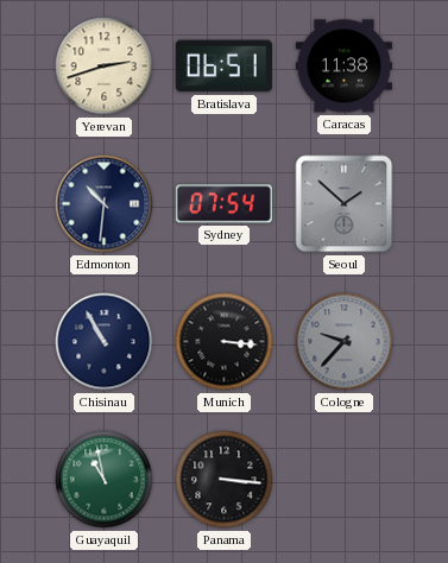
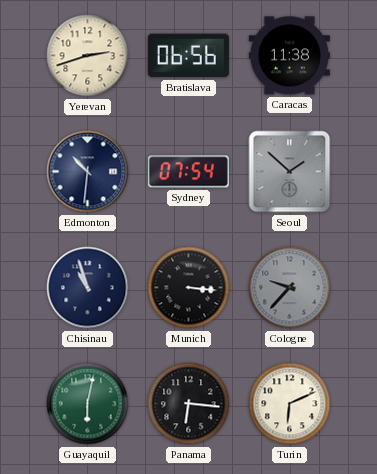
Bratislava: 06:51 -> 06:56 (188, 56)
Chisinau: 10:55 -> 10:57 (88, 288)
Guayaquil: 10:58 -> 6:02 (88, 404)
Panama: 3:16 -> 6:16 (189, 404)
Turin: none -> 6:11 (290, 404)
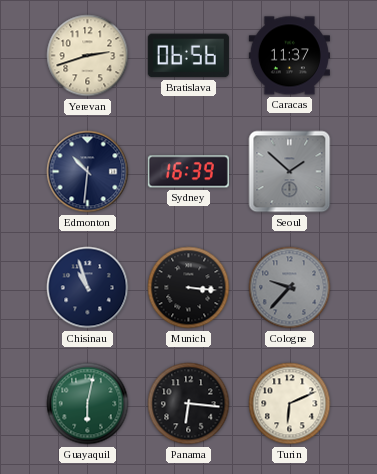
Caracas: 11:38 -> 11:37 (289, 56)
Sydney: 07:54 -> 16:39 (188, 172)
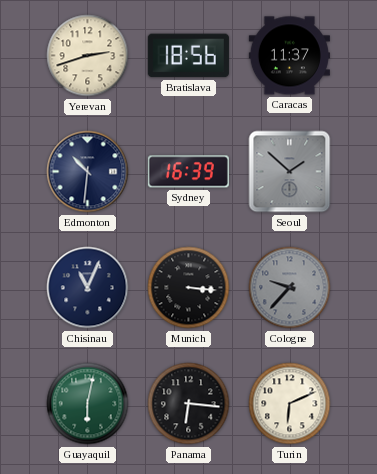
Bratislava: 06:56 -> 18:56 (188, 56)
Chisinau: 10:57 -> 11:04 (88, 288)
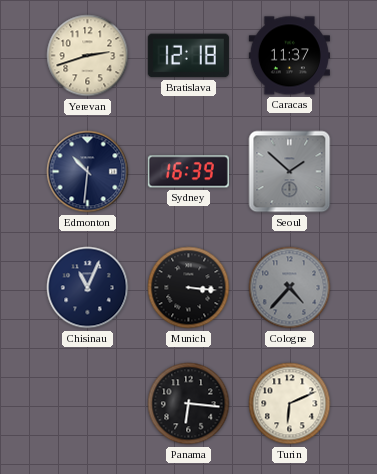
Bratislava: 18:56 -> 12:18 (188, 56)
Cologne: 9:37 -> 4:37 (290, 288)
Guayaquil: 6:02 -> none (88, 404)
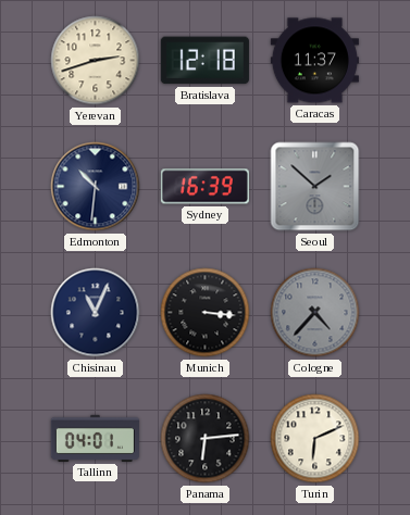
Tallinn: none -> 04:01 (95, 438)
Panama: 6:16 -> 6:14 (206, 439)
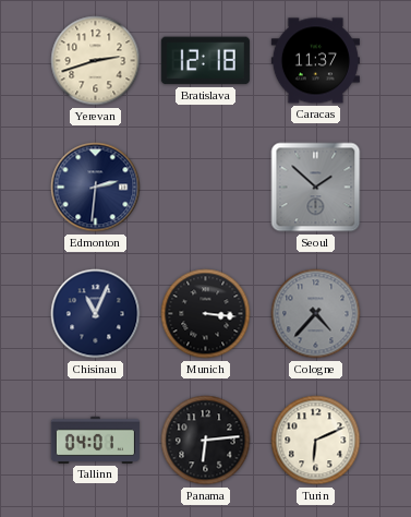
Edmonton: 10:31 -> 2:31 (96, 188)
Sydney: 16:39 -> none (204, 187)
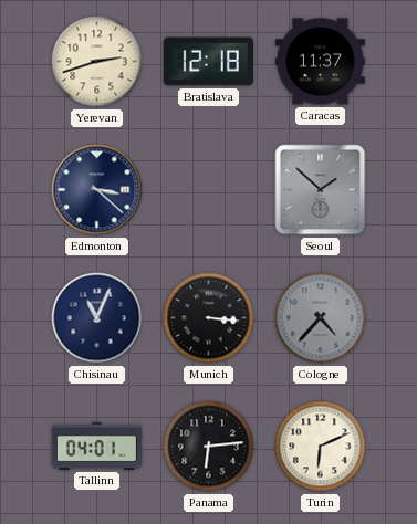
Edmonton: 2:31 -> 3:22 (97, 190)
